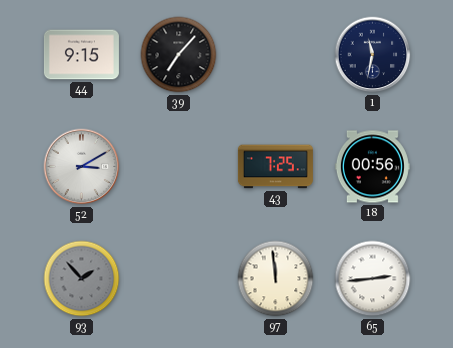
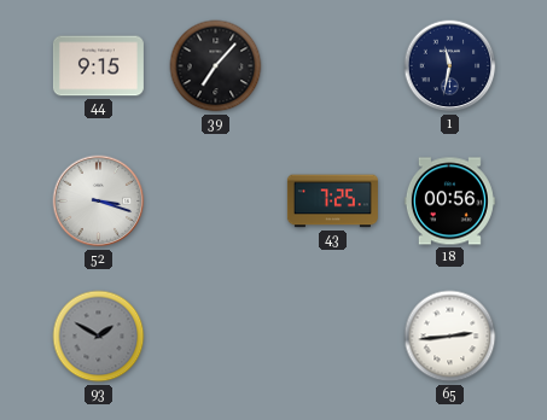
52: 3:10 -> 3:18 (99, 202)
93: 1:53 -> 1:50 (99, 337)
97: 11:59 -> none (276, 279)
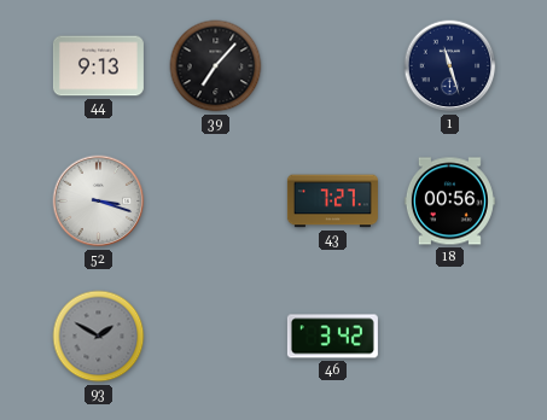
44: 9:15 -> 9:13 (98, 66)
1: 11:32 -> 11:27 (450, 66)
43: 7:25 -> 7:27 (332, 202)
46: none -> 3:42 (332, 337)
65: 2:44 -> none (450, 337)
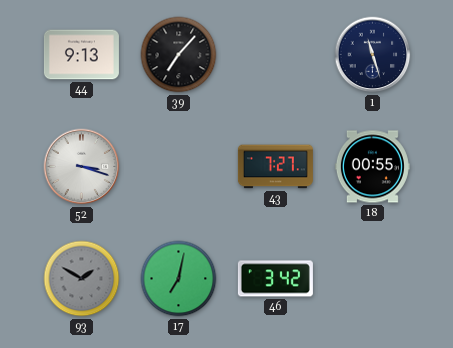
18: 00:56 -> 00:55 (372, 167)
17: none -> 7:02 (179, 279)
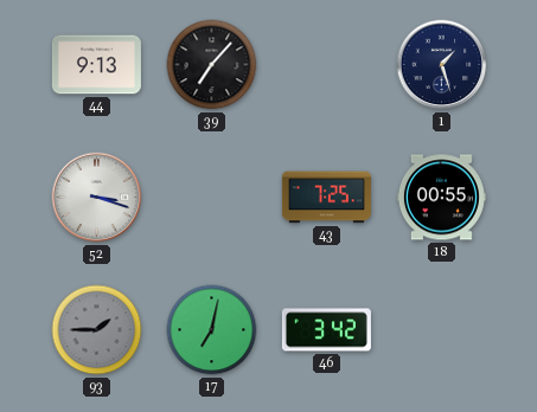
1: 11:27 -> 1:27 (442, 65)
43: 7:27 -> 7:25 (326, 198)
93: 1:50 -> 1:45 (97, 330)
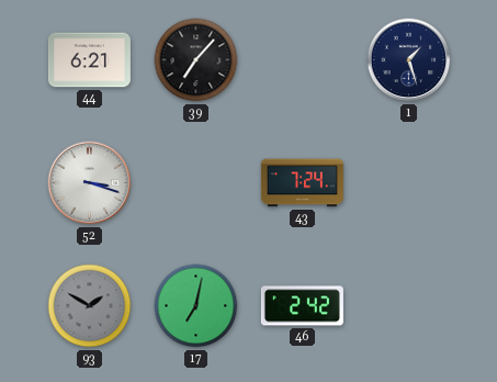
44: 9:13 -> 6:21 (89, 60)
43: 7:25 -> 7:24 (302, 183)
18: 00:55 -> none (441, 198)
93: 1:45 -> 1:50 (90, 306)
46: 3:42 -> 2:42 (302, 306)
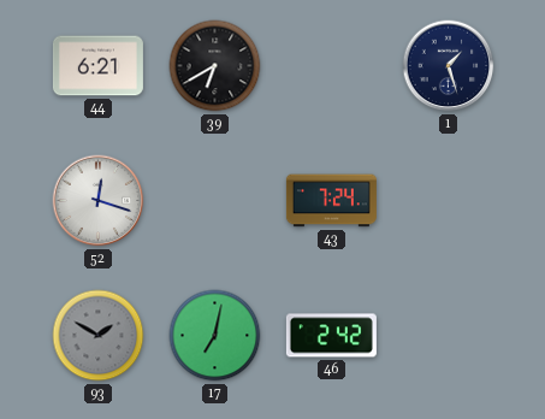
39: 7:07 -> 6:40 (215, 66)
52: 3:18 -> 12:18 (99, 201)
